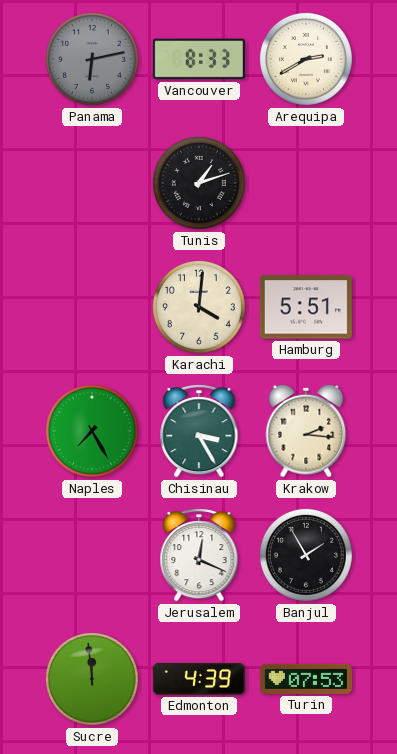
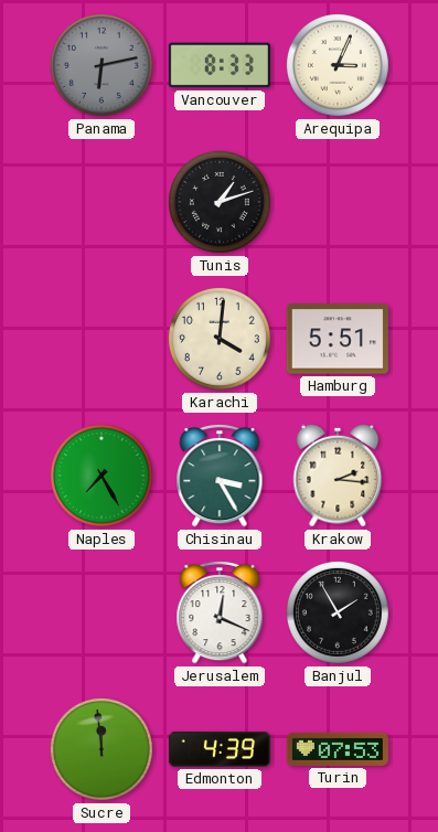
Arequipa: 2:40 -> 3:04 (338, 65)
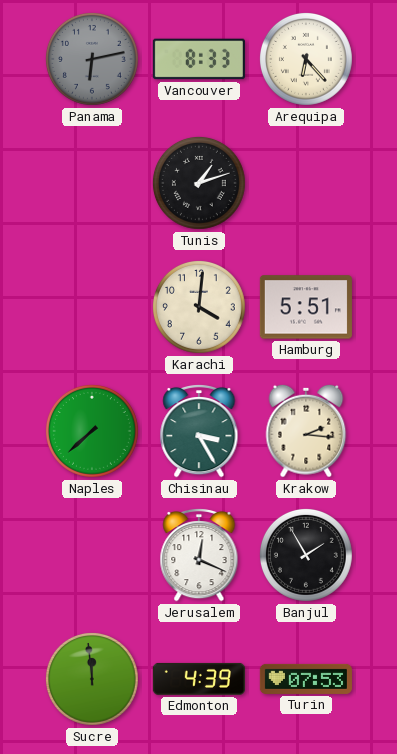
Arequipa: 3:04 -> 6:23 (306, 59)
Naples: 7:25 -> 7:38 (92, 431)
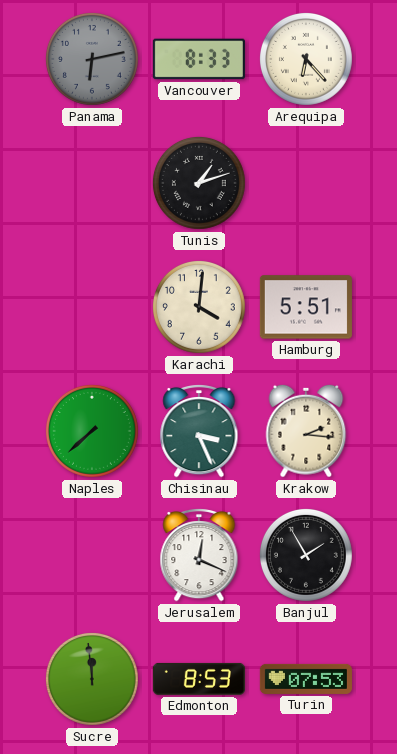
Chisinau: 3:25 -> 3:26 (199, 431)
Edmonton: 4:39 -> 8:53 (199, 679)
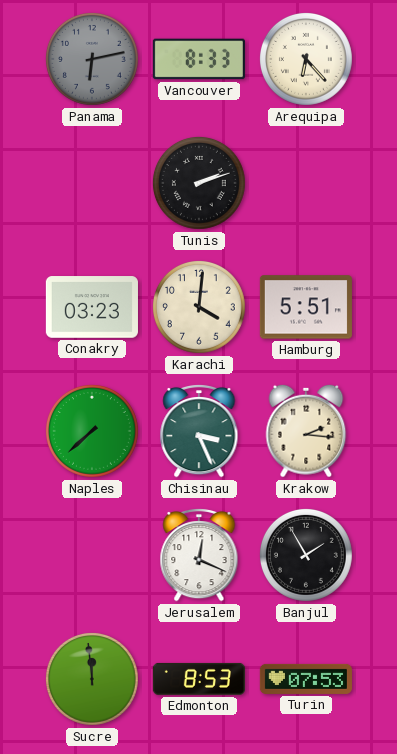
Tunis: 1:12 -> 2:12 (199, 183)
Conakry: none -> 03:23 (92, 307)
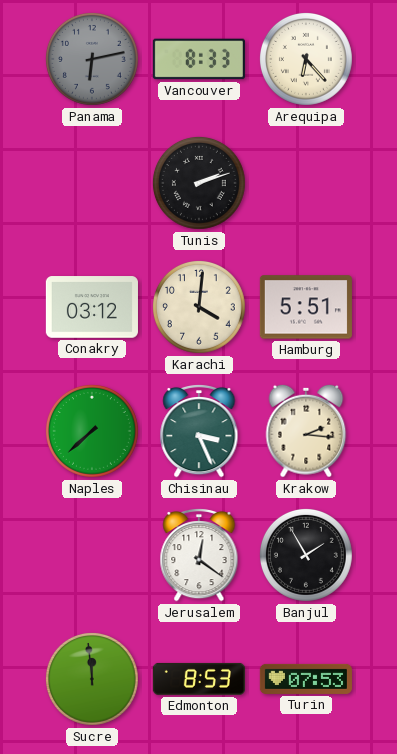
Conakry: 03:23 -> 03:12 (92, 307)
Jerusalem: 12:19 -> 12:21 (199, 555)
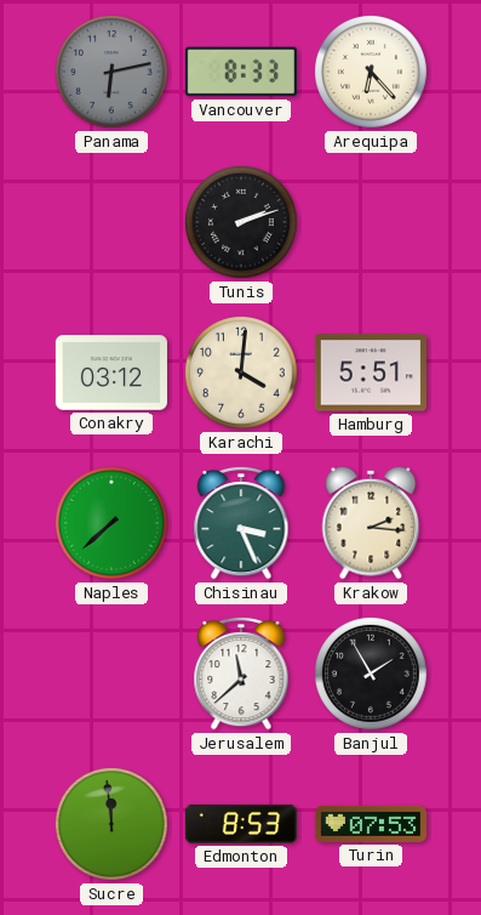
Jerusalem: 12:21 -> 11:38 (241, 674)
